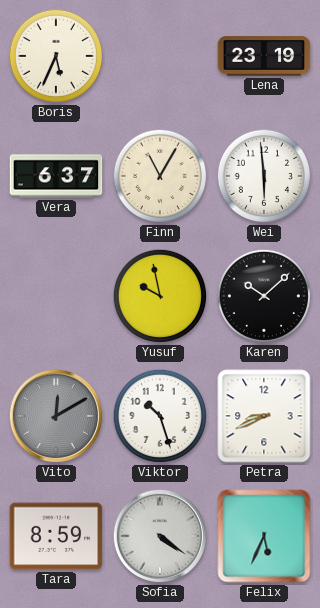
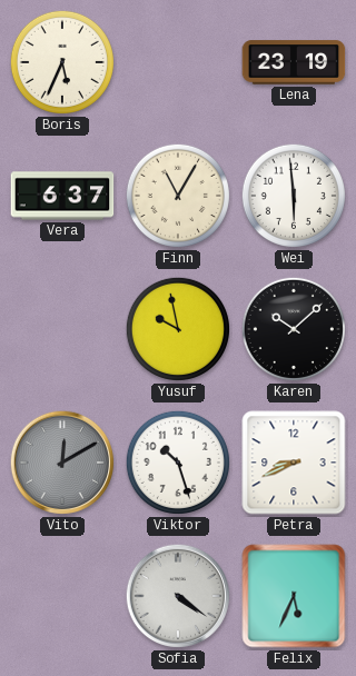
Tara: 8:59 -> none (56, 536)
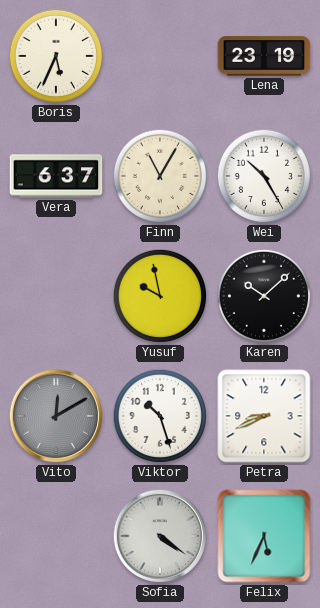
Wei: 5:59 -> 10:25 (264, 176)
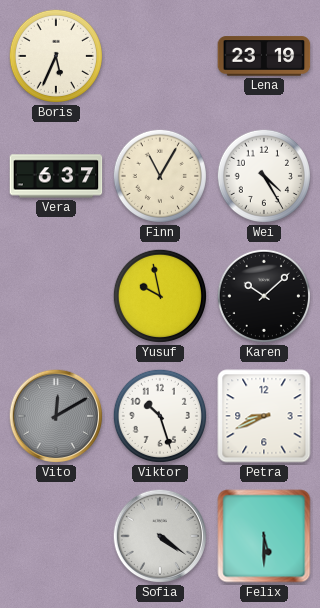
Wei: 10:25 -> 4:25 (264, 176)
Felix: 5:34 -> 5:30 (264, 536)
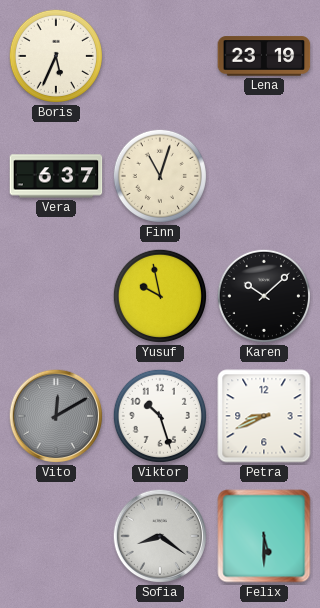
Finn: 11:05 -> 11:03 (160, 176)
Wei: 4:25 -> none (264, 176)
Sofia: 4:21 -> 8:21 (160, 536)
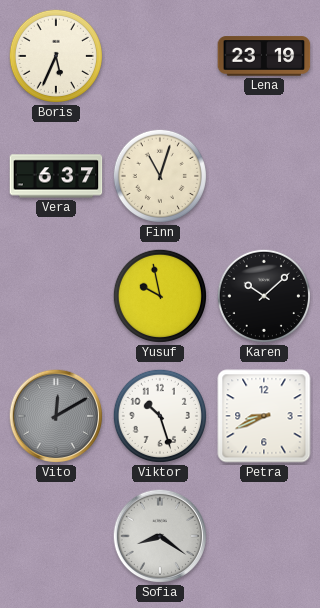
Felix: 5:30 -> none (264, 536)
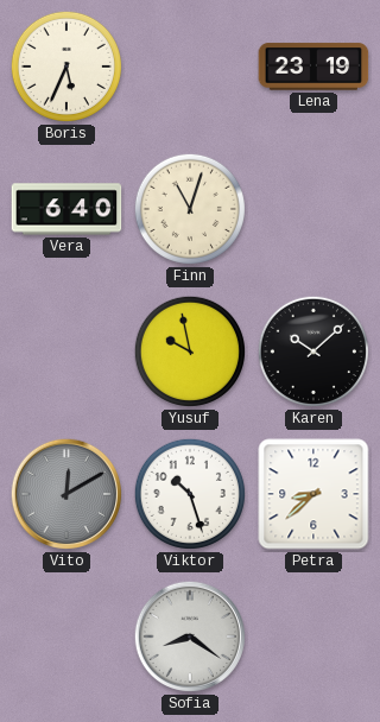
Vera: 6:37 -> 6:40 (66, 209)
Petra: 8:41 -> 8:38 (313, 494)
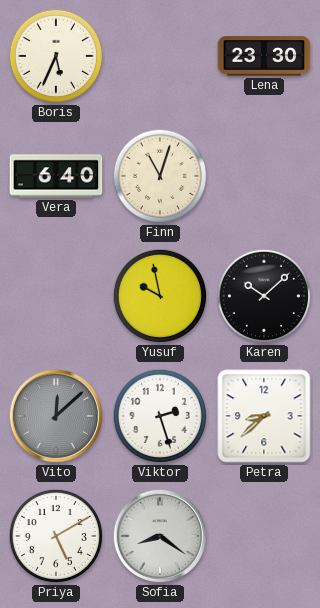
Lena: 23:19 -> 23:30 (264, 56)
Vito: 12:10 -> 12:08 (56, 416)
Viktor: 10:27 -> 2:27 (160, 416)
Priya: none -> 5:10 (56, 536)
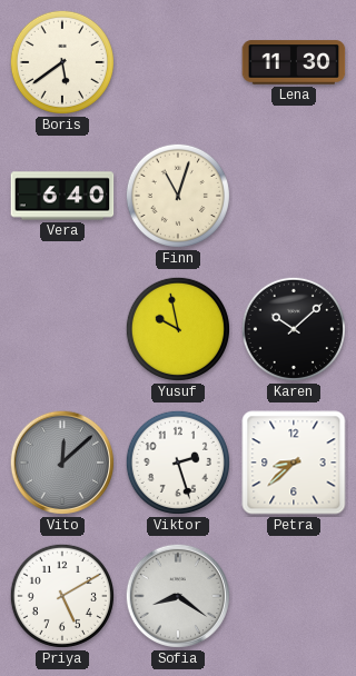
Boris: 5:34 -> 5:39 (62, 62)
Lena: 23:30 -> 11:30 (294, 62)
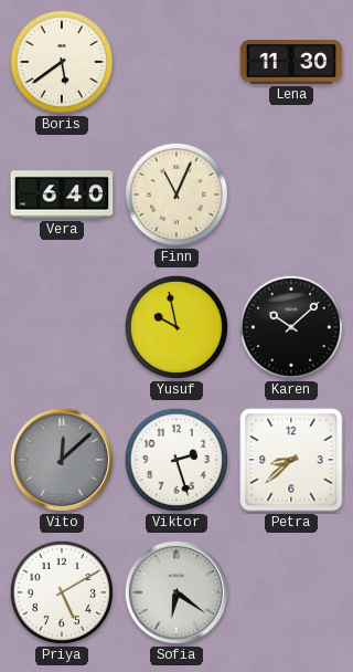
Finn: 11:03 -> 11:04 (176, 195)
Sofia: 8:21 -> 6:21 (176, 592)
